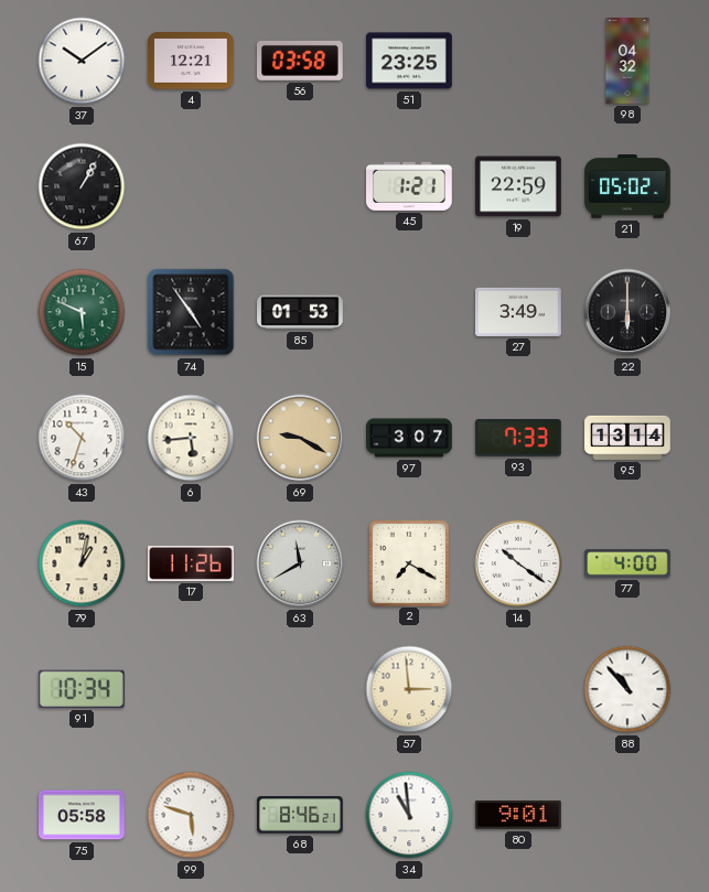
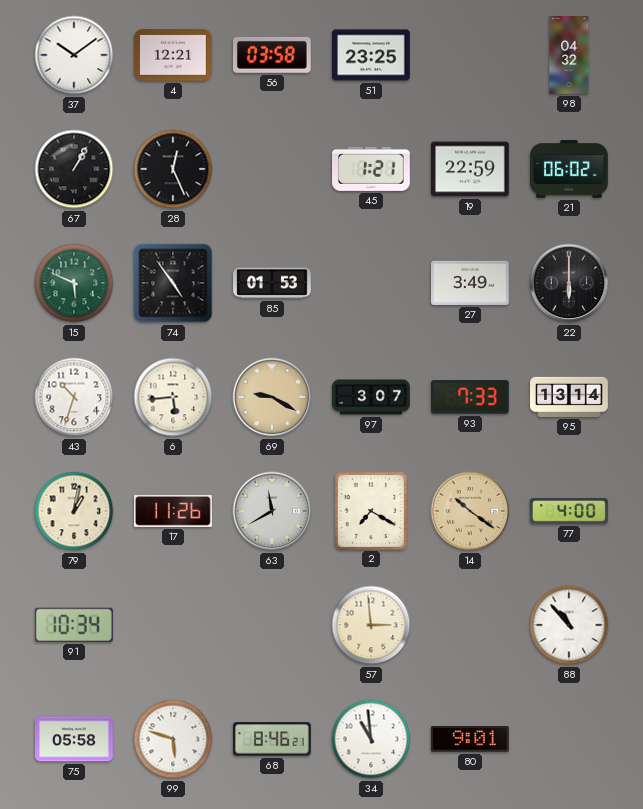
28: none -> 12:26 (173, 169)
21: 05:02 -> 06:02 (569, 169)
14 dial: white -> champagne (470, 511)
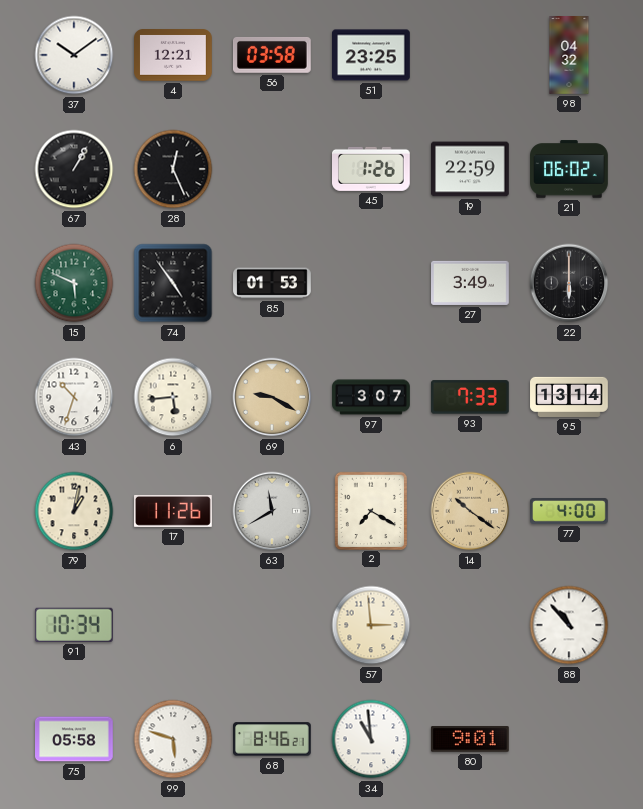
45: 1:21 -> 1:26 (372, 169)
